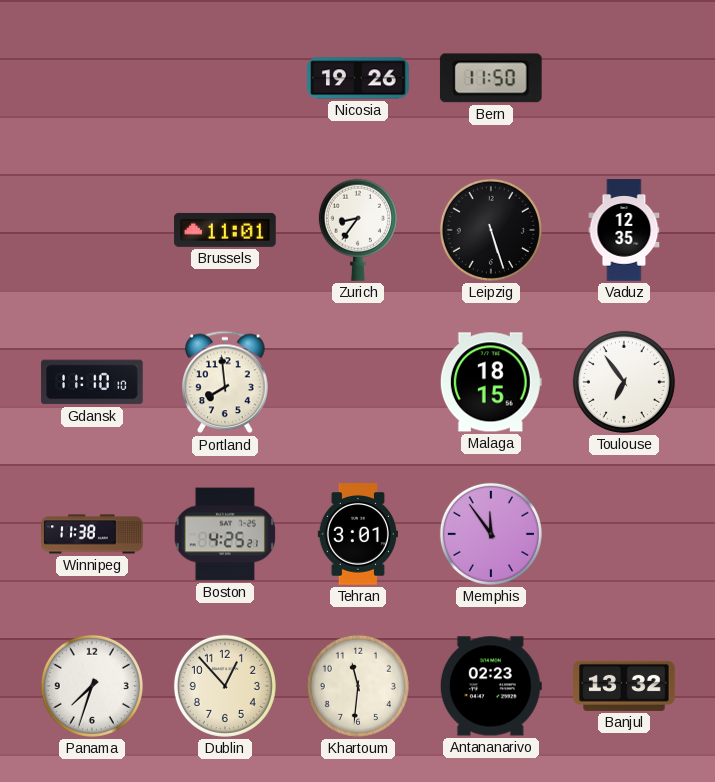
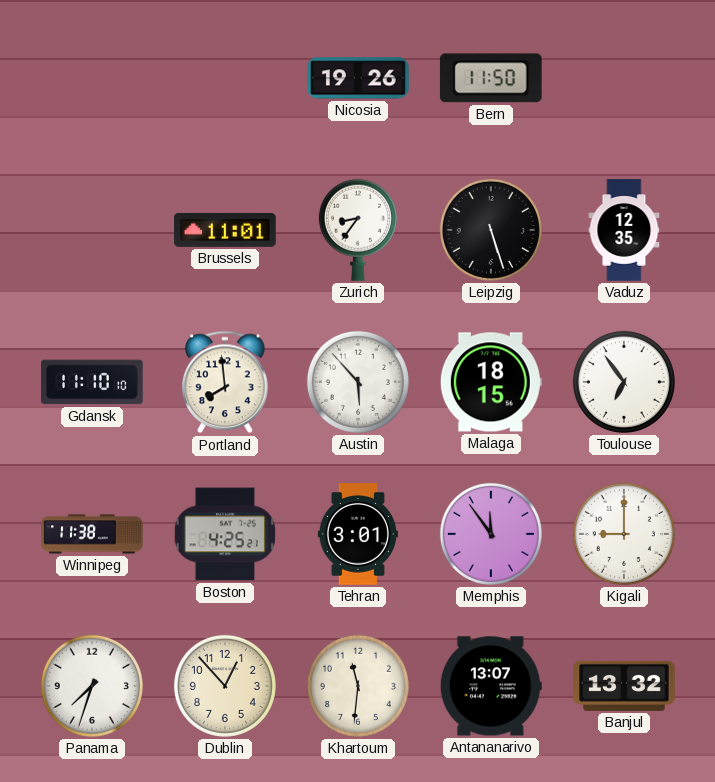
Austin: none -> 5:53 (358, 382)
Kigali: none -> 9:00 (624, 534)
Antananarivo: 02:23 -> 13:07 (491, 686)
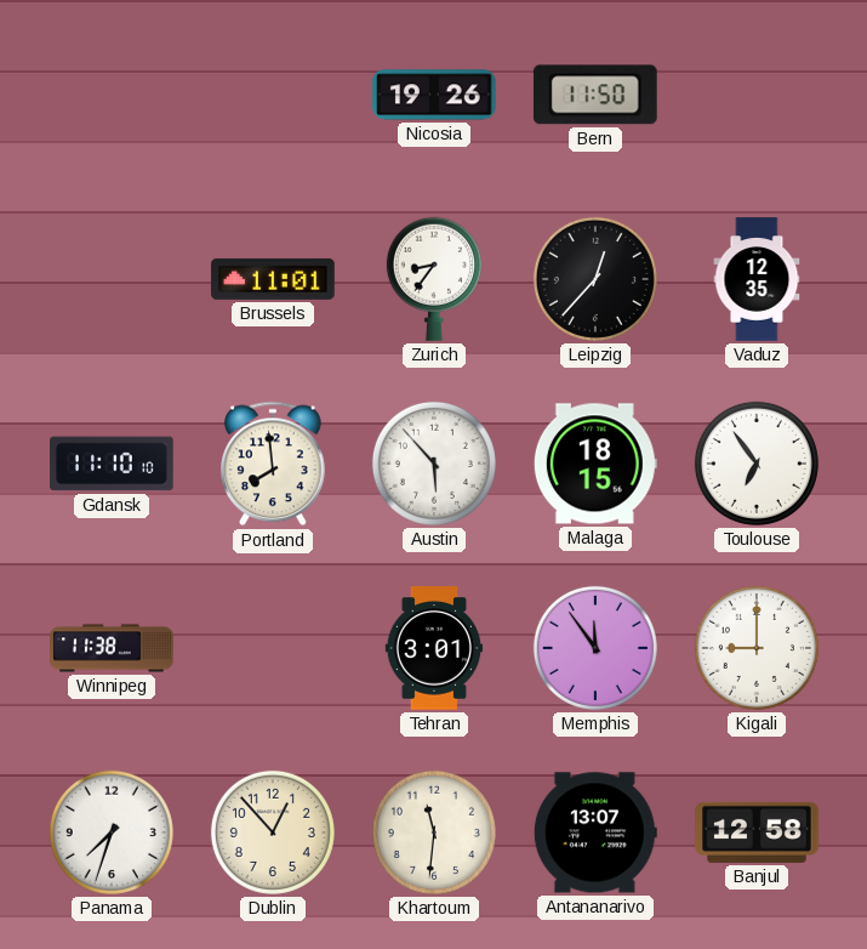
Leipzig: 5:27 -> 12:37 (595, 279)
Boston: 4:25 -> none (225, 534)
Banjul: 13:32 -> 12:58 (757, 832)
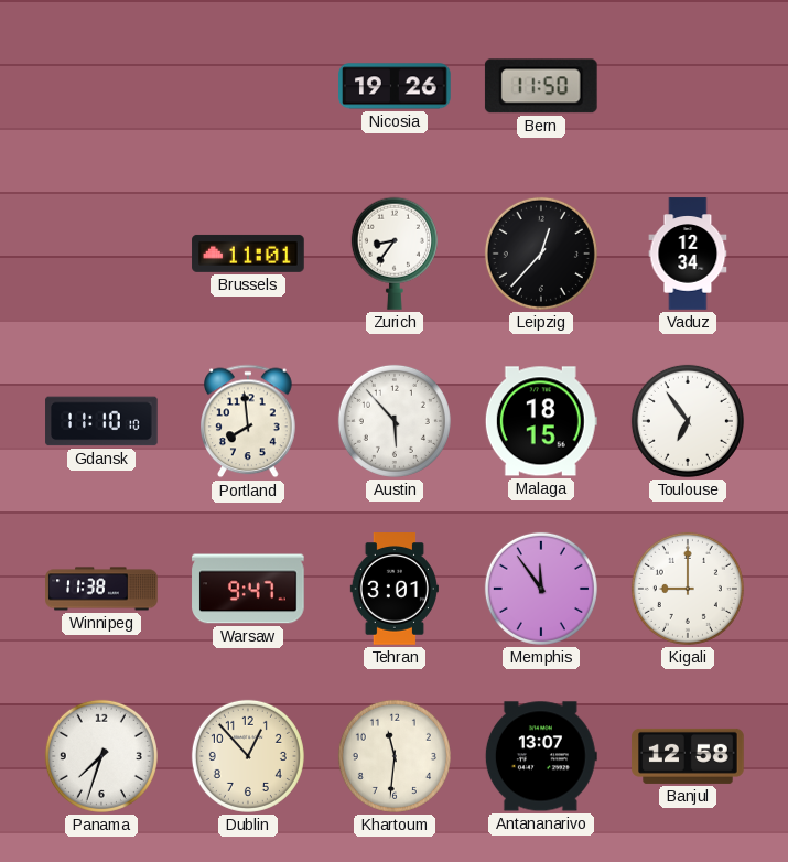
Vaduz: 12:35 -> 12:34 (688, 254)
Warsaw: none -> 9:47 (248, 589)
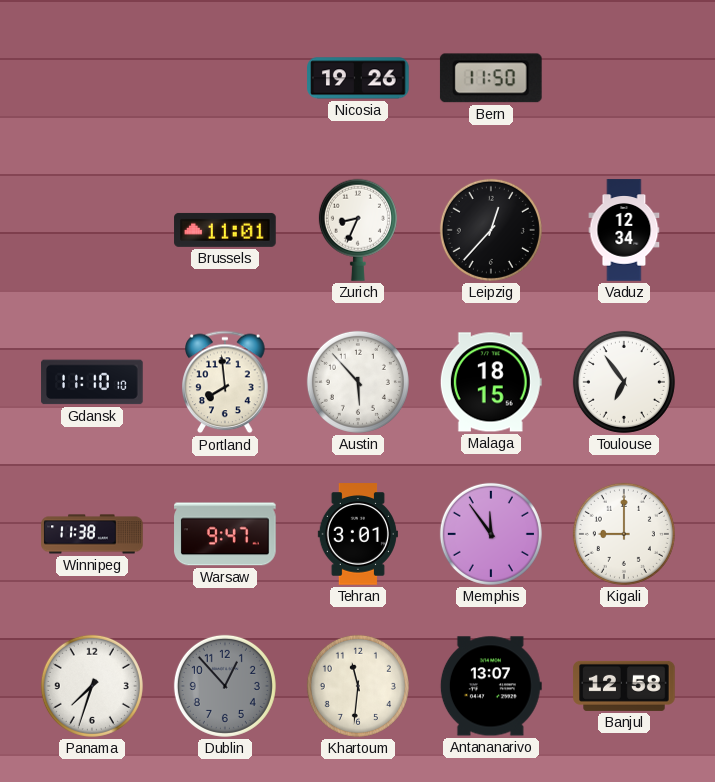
Zurich: 8:36 -> 8:34 (358, 230)
Dublin dial: cream -> grey (225, 686)
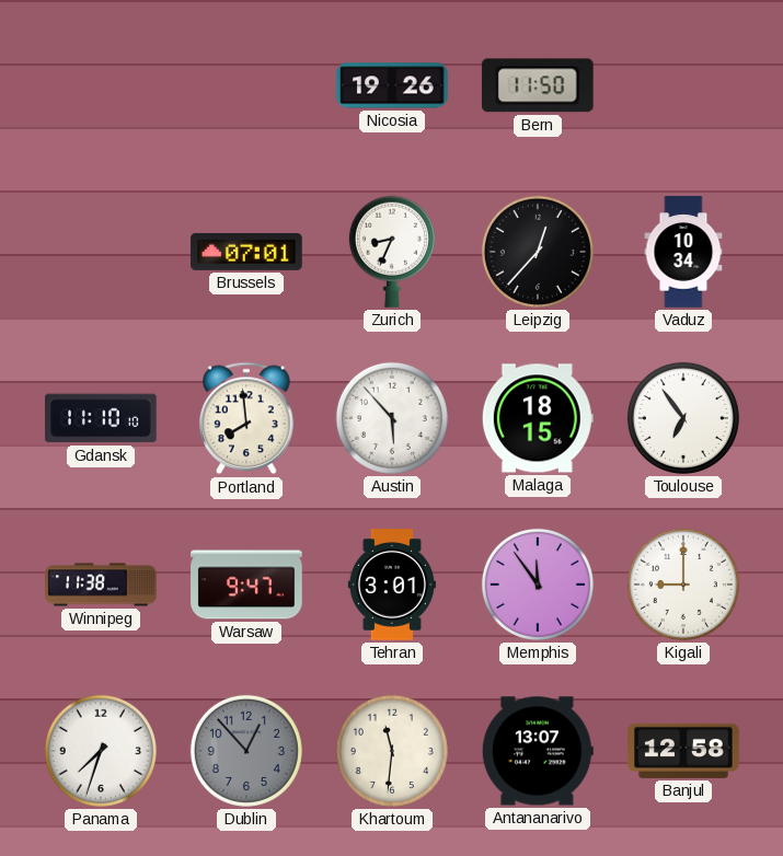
Brussels: 11:01 -> 07:01 (246, 252)
Vaduz: 12:34 -> 10:34 (683, 252)
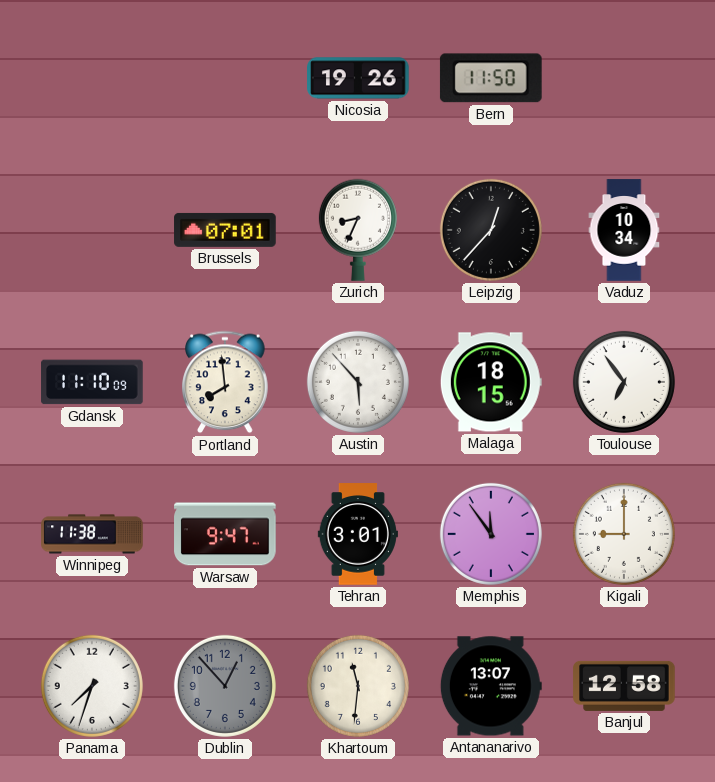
Gdansk: 11:10:10 -> 11:10:09 (92, 382)
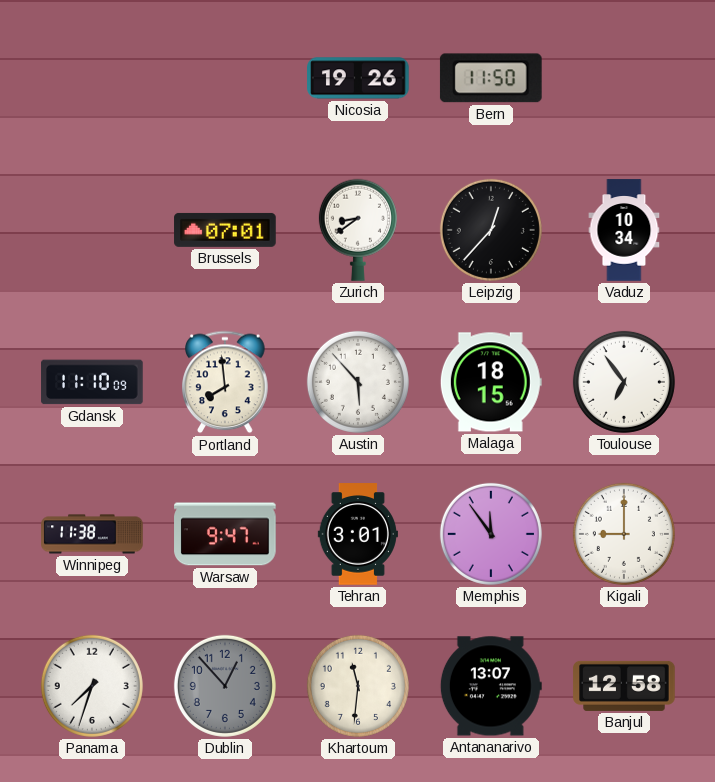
Zurich: 8:34 -> 8:39 (358, 230)
